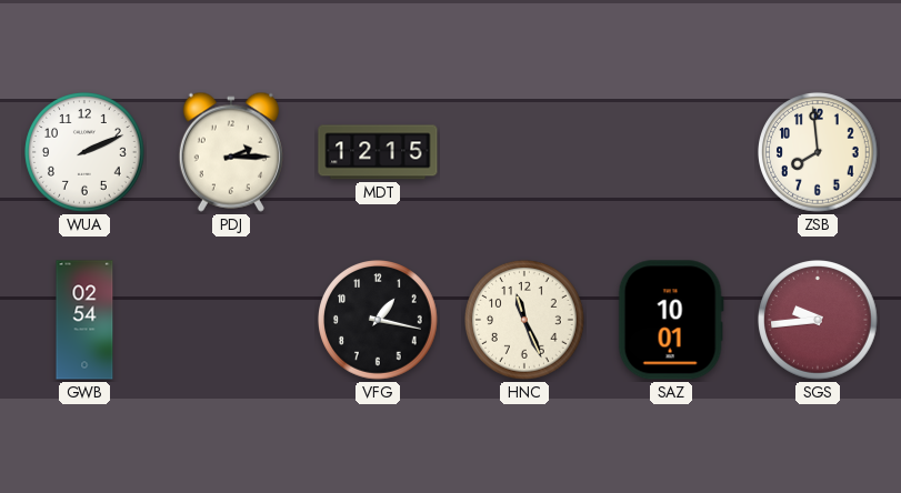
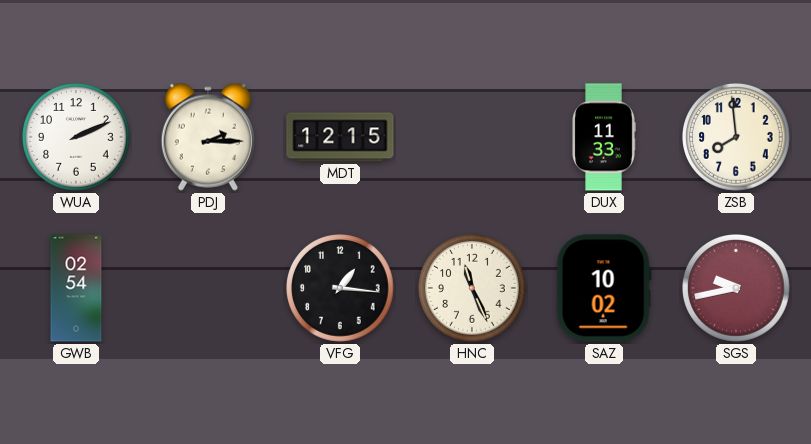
DUX: none -> 11:33 (604, 137)
VFG: 1:17 -> 1:16 (341, 289)
SAZ: 10:01 -> 10:02 (604, 288)
SGS: 9:44 -> 9:43 (737, 289)
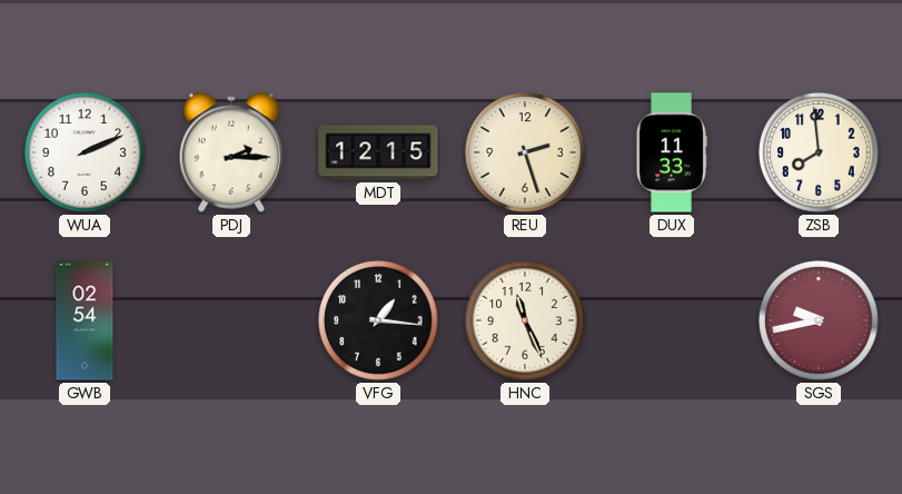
REU: none -> 2:27 (526, 154)
SAZ: 10:02 -> none (604, 288)
